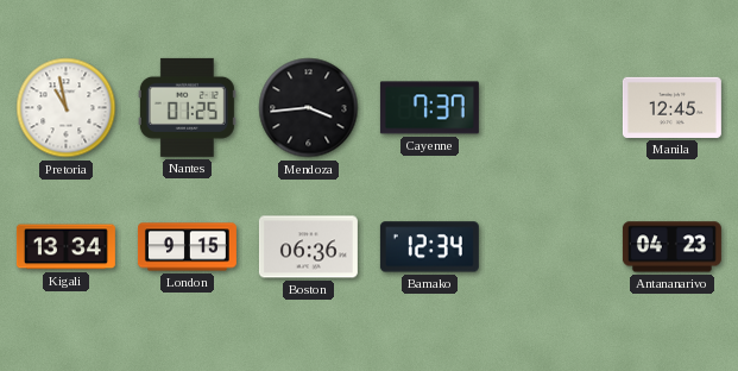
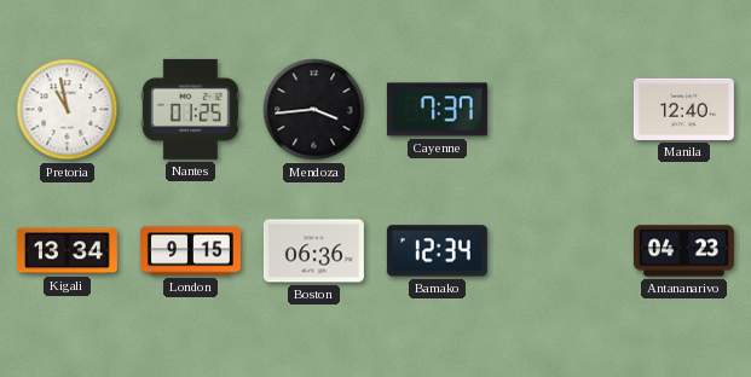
Manila: 12:45 -> 12:40 (683, 109)
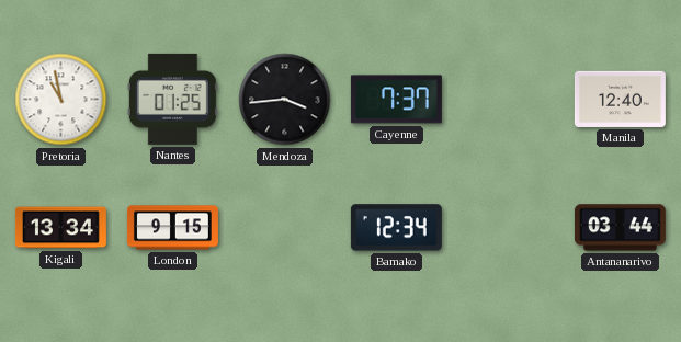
Boston: 06:36 -> none (313, 251)
Antananarivo: 04:23 -> 03:44 (620, 228)
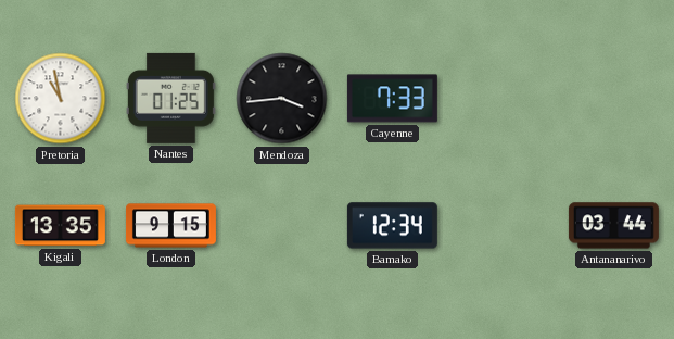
Cayenne: 7:37 -> 7:33 (392, 99)
Manila: 12:40 -> none (620, 99)
Kigali: 13:34 -> 13:35 (60, 226)
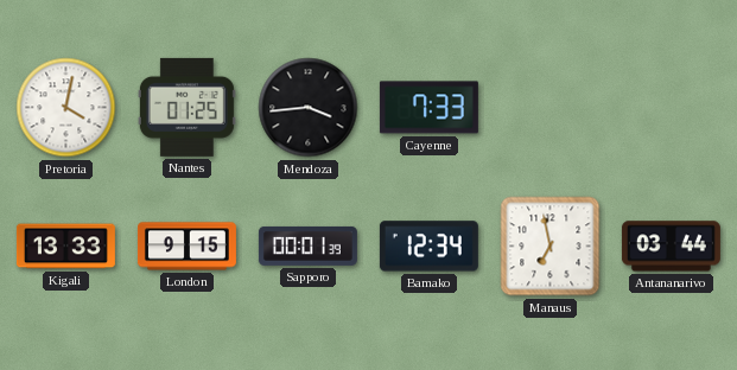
Pretoria: 10:58 -> 4:02 (66, 108)
Kigali: 13:35 -> 13:33 (65, 247)
Sapporo: none -> 00:01 (307, 245)
Manaus: none -> 6:58 (551, 247)
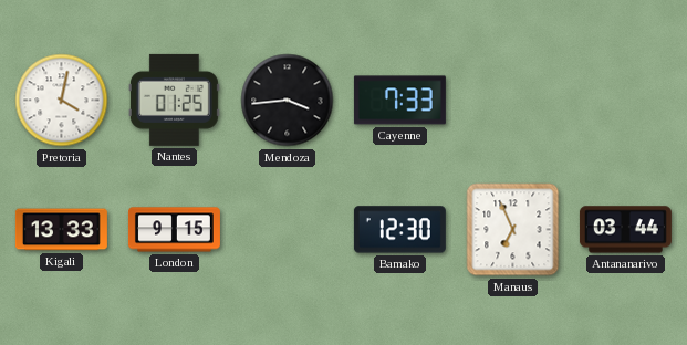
Sapporo: 00:01 -> none (307, 245)
Bamako: 12:34 -> 12:30 (399, 230)
Manaus: 6:58 -> 6:56 (513, 230)
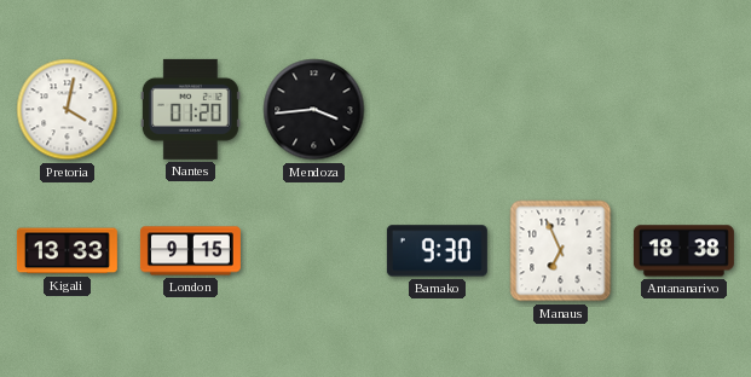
Nantes: 01:25 -> 01:20 (190, 109)
Cayenne: 7:33 -> none (399, 101)
Bamako: 12:30 -> 9:30 (437, 251)
Antananarivo: 03:44 -> 18:38 (683, 251)
